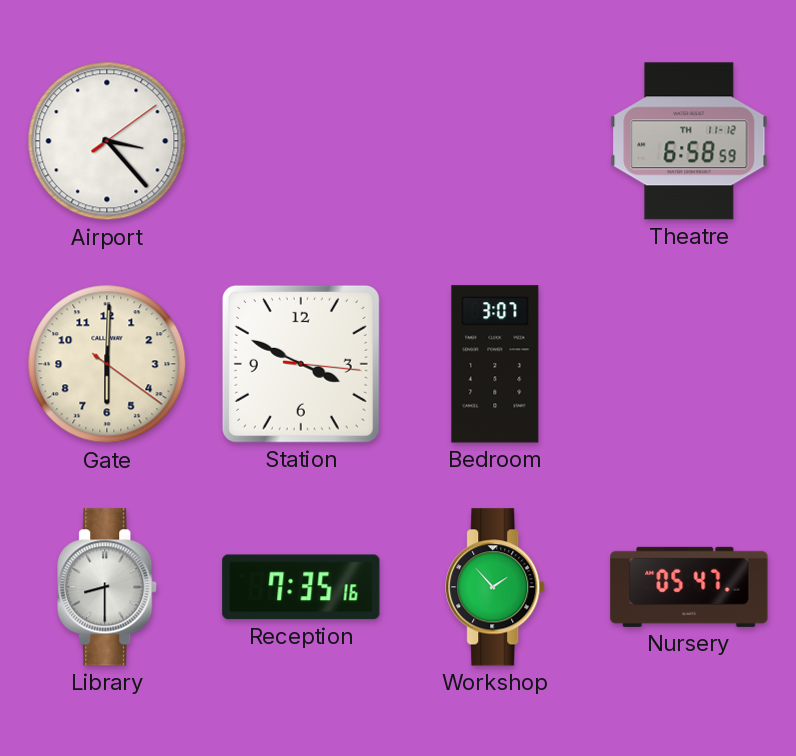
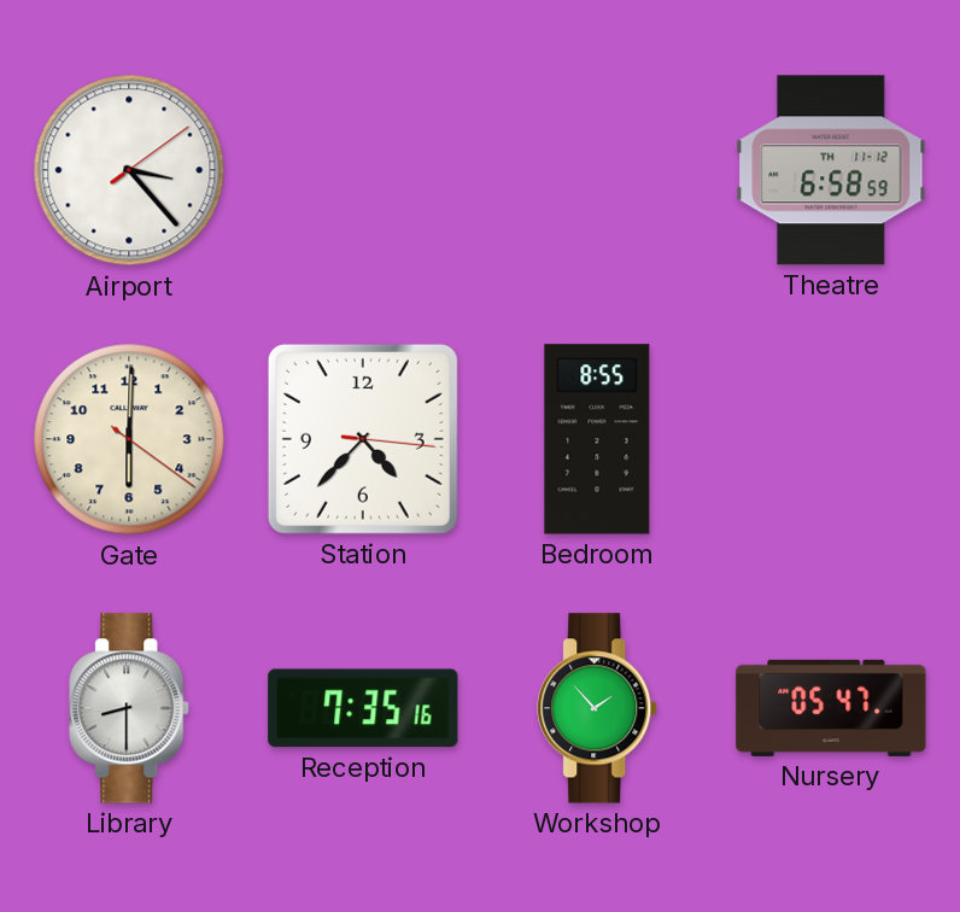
Station: 3:49 -> 4:37 (363, 439)
Bedroom: 3:07 -> 8:55 (597, 439)
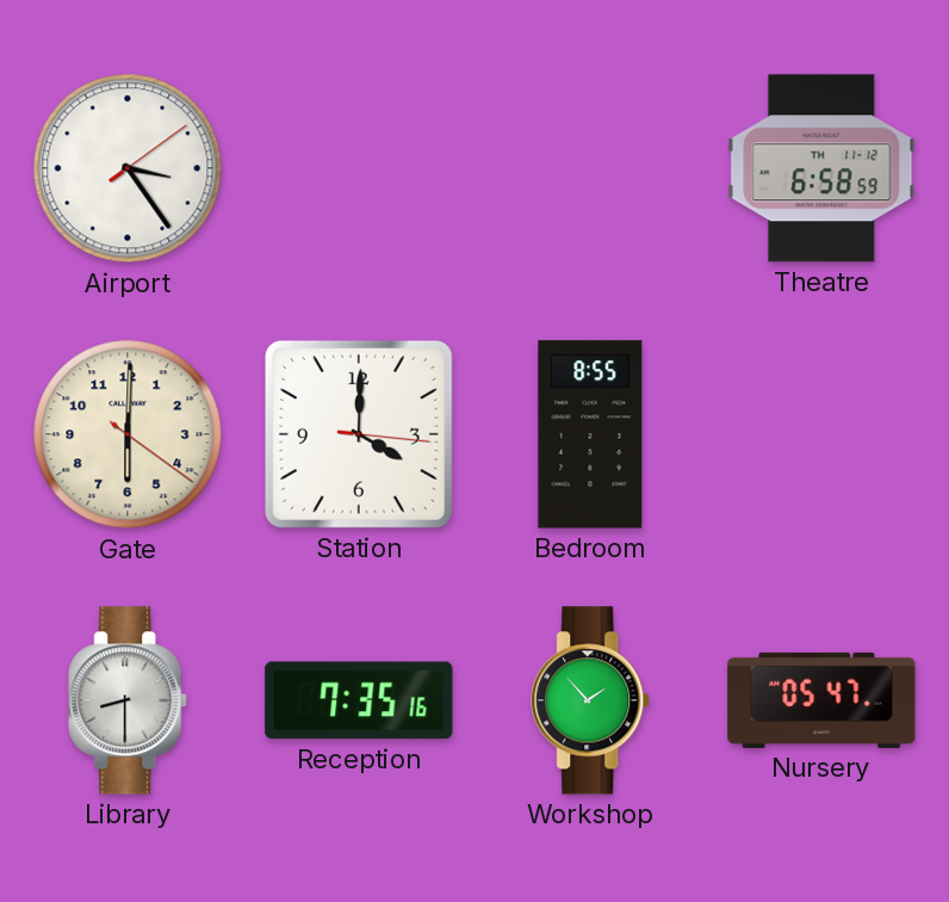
Airport: 3:23 -> 3:24 (128, 168)
Station: 4:37 -> 4:00 (359, 434)
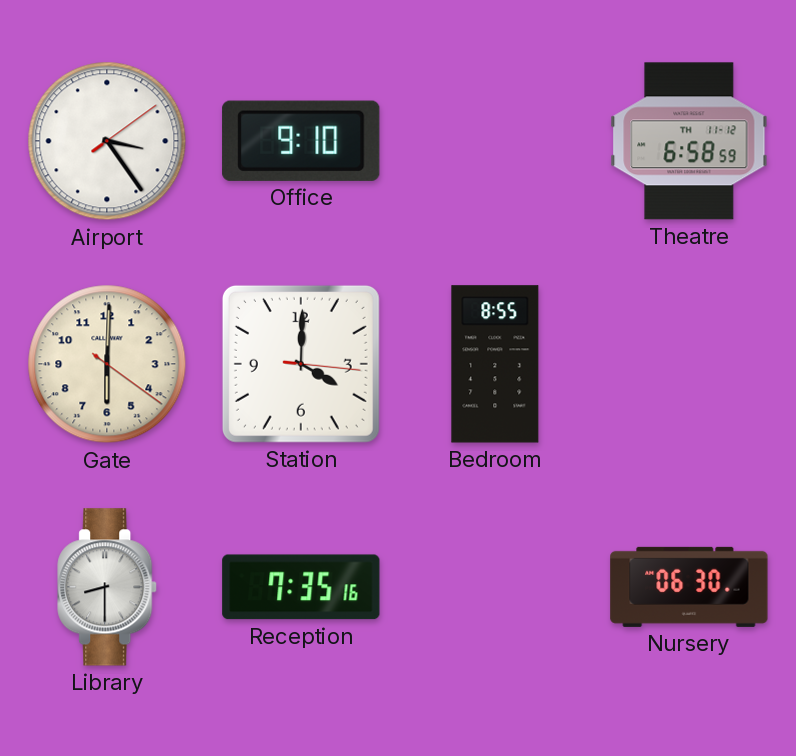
Office: none -> 9:10 (301, 141)
Workshop: 1:53 -> none (591, 700)
Nursery: 05:47 -> 06:30 (689, 587)
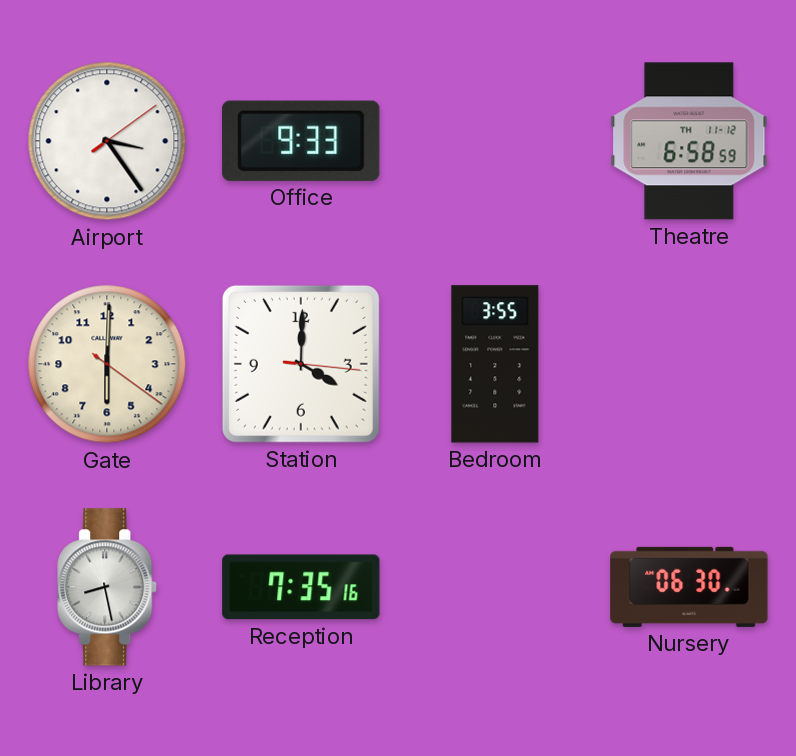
Office: 9:10 -> 9:33 (301, 141)
Bedroom: 8:55 -> 3:55 (495, 364)
Library: 8:30 -> 8:28 (108, 587)
